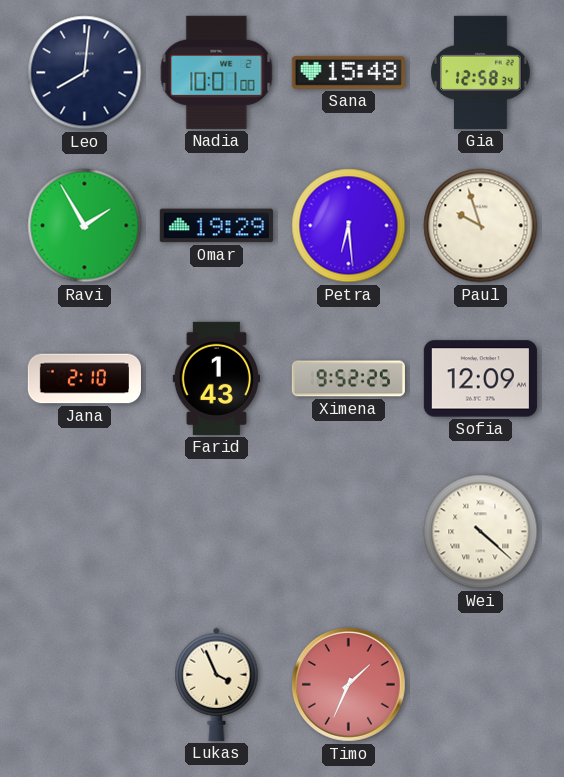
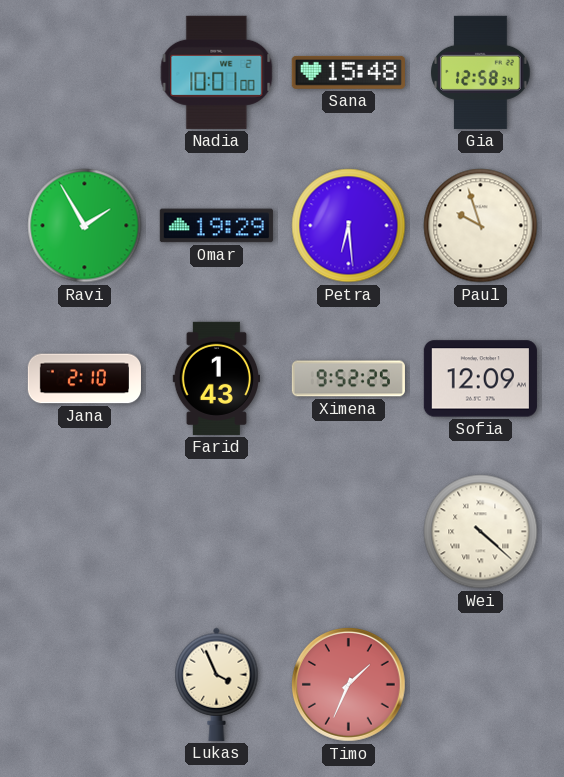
Leo: 8:01 -> none (85, 73)
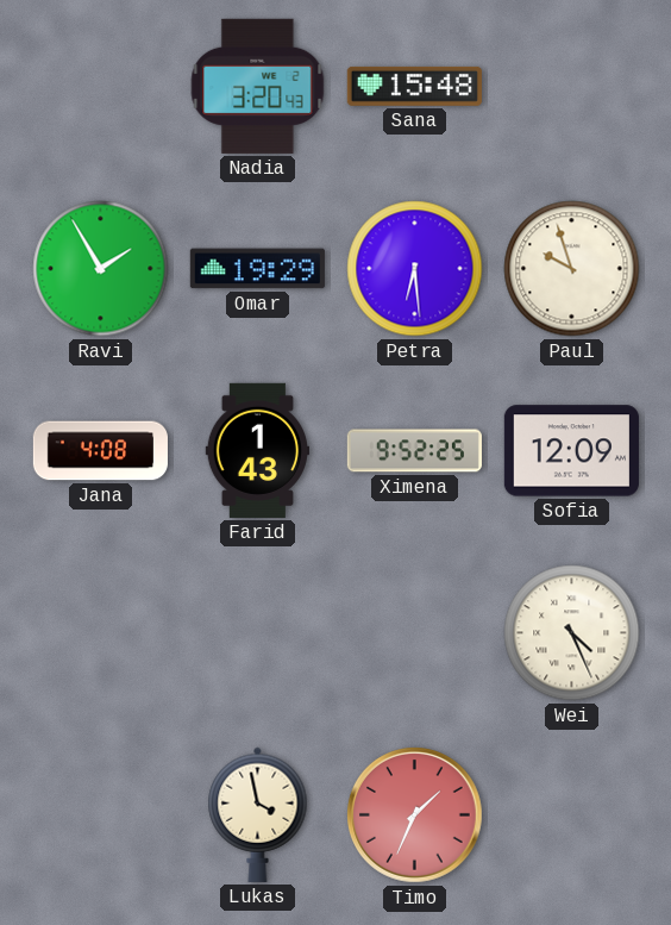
Nadia: 10:01 -> 3:20 (258, 86)
Gia: 12:58 -> none (481, 72)
Jana: 2:10 -> 4:08 (100, 451)
Wei: 4:22 -> 4:26 (572, 633)
Lukas: 3:56 -> 3:58 (258, 814)
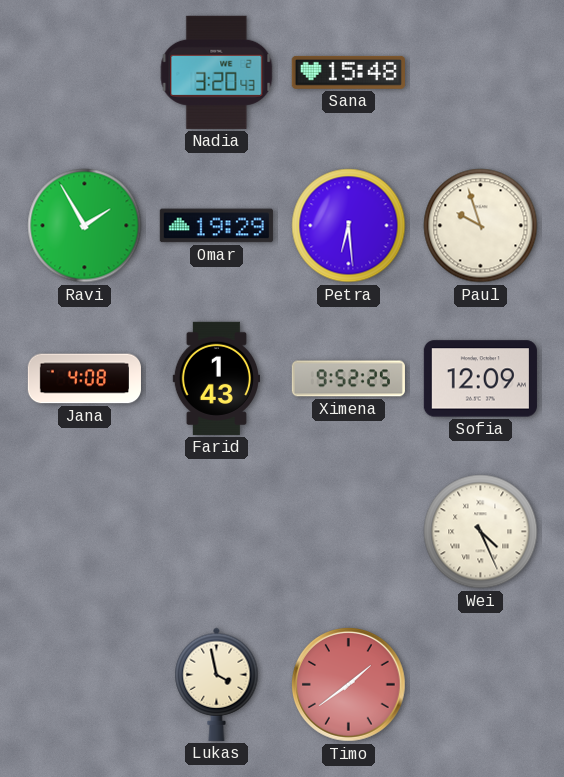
Timo: 1:34 -> 1:39 (349, 685)
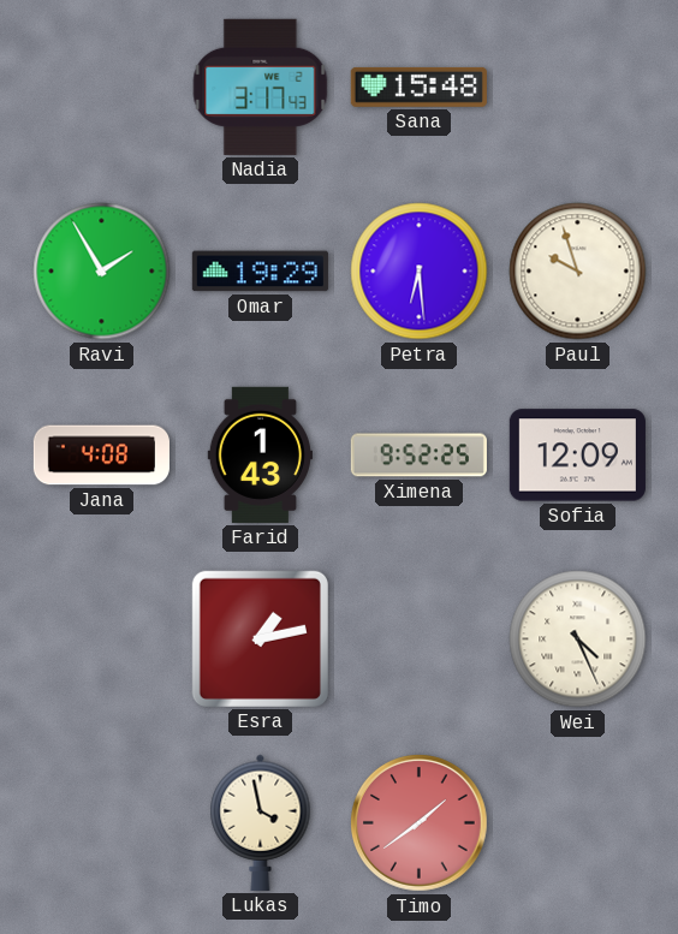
Nadia: 3:20 -> 3:17 (261, 87)
Esra: none -> 1:13 (260, 638)
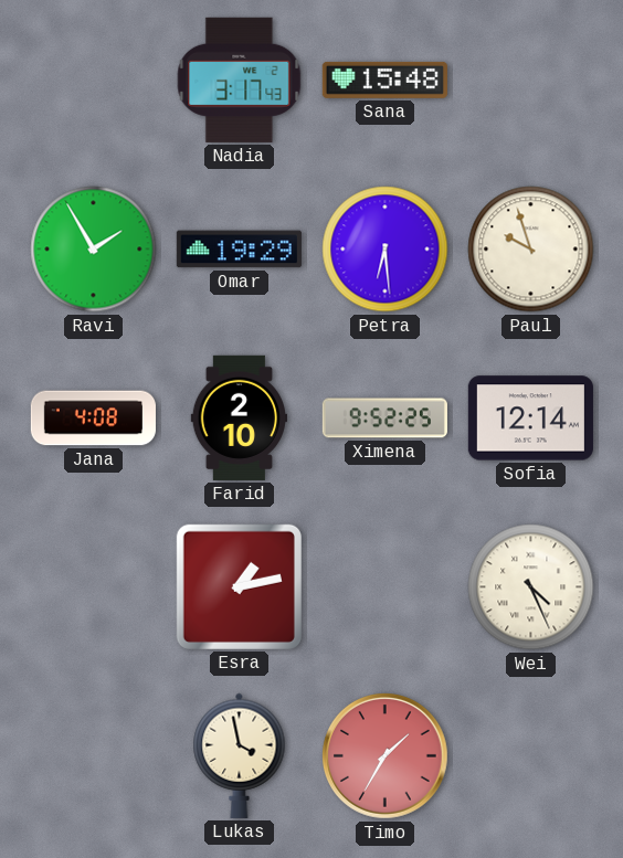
Farid: 1:43 -> 2:10 (239, 417)
Sofia: 12:09 -> 12:14 (530, 419)
Timo: 1:39 -> 1:35 (386, 756)
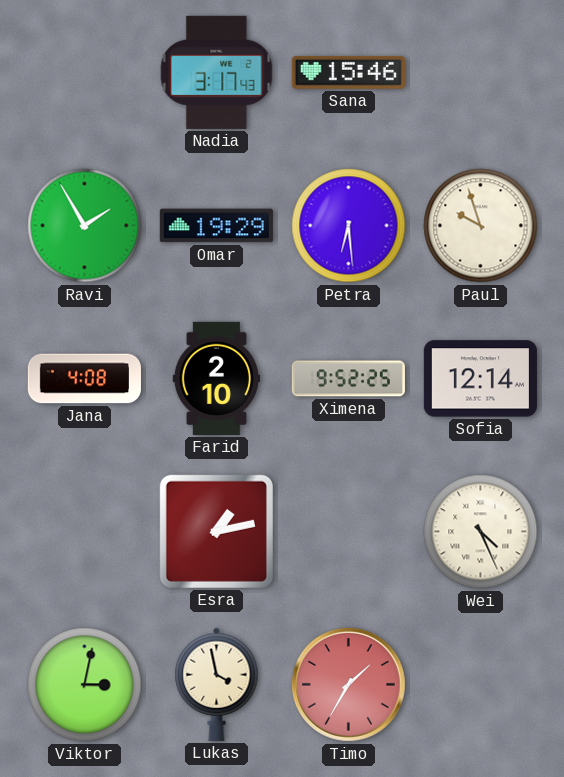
Sana: 15:48 -> 15:46 (348, 72)
Viktor: none -> 3:02 (85, 685)
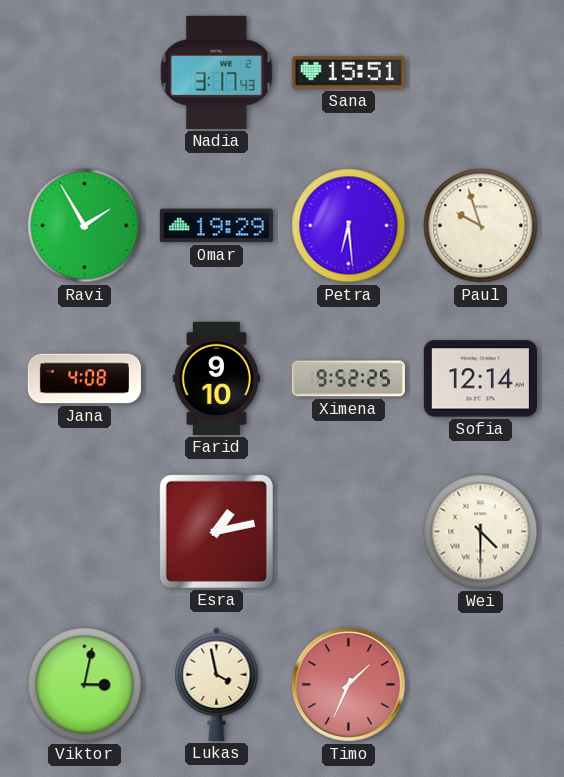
Sana: 15:46 -> 15:51 (348, 72)
Farid: 2:10 -> 9:10 (216, 378)
Wei: 4:26 -> 4:30 (481, 532)
Timo: 1:35 -> 1:34 (349, 685)
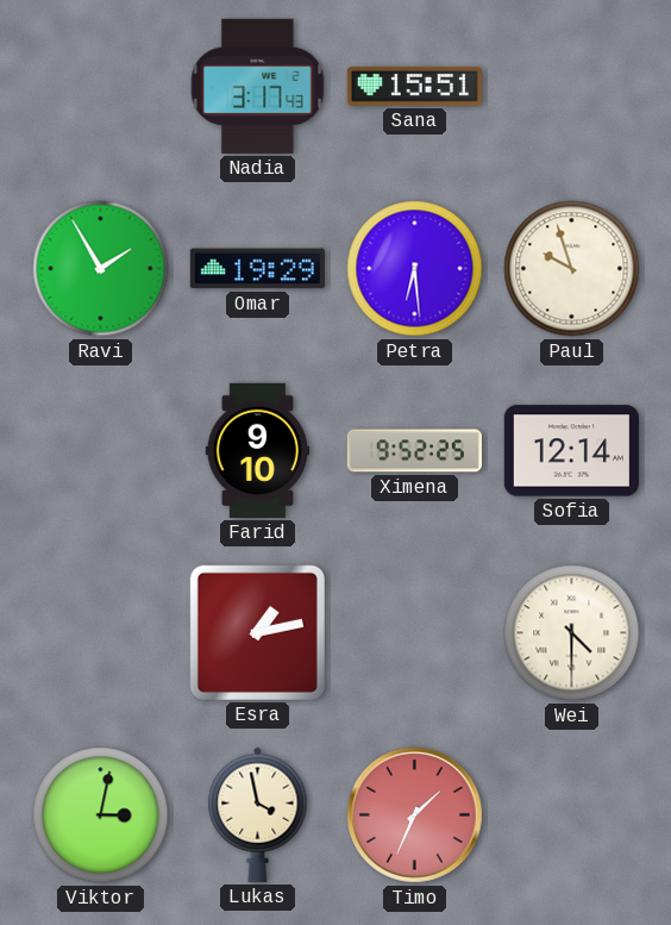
Jana: 4:08 -> none (84, 379)
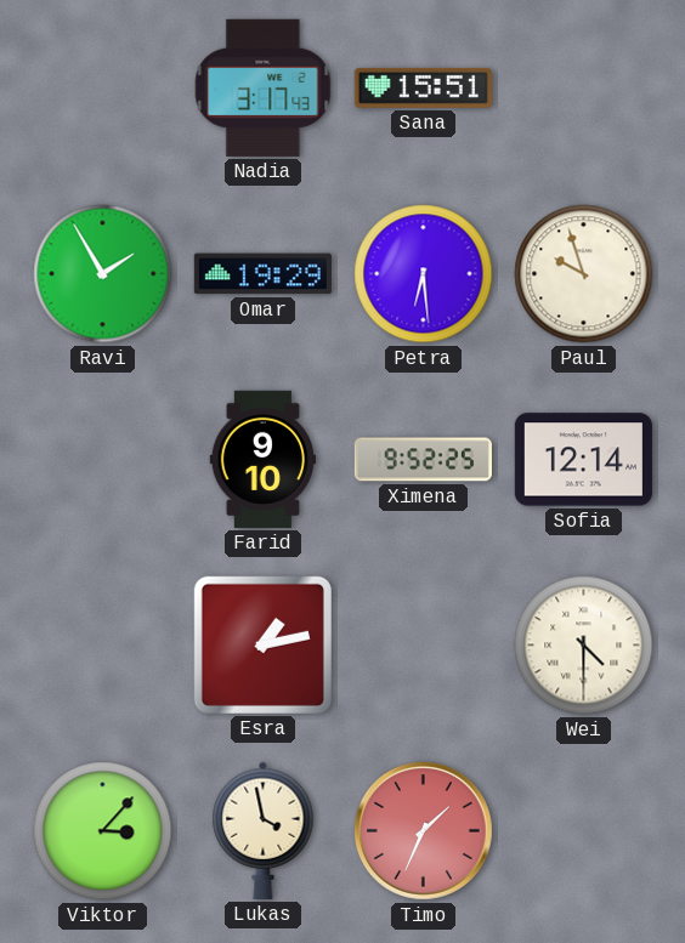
Viktor: 3:02 -> 3:07 (103, 831)
